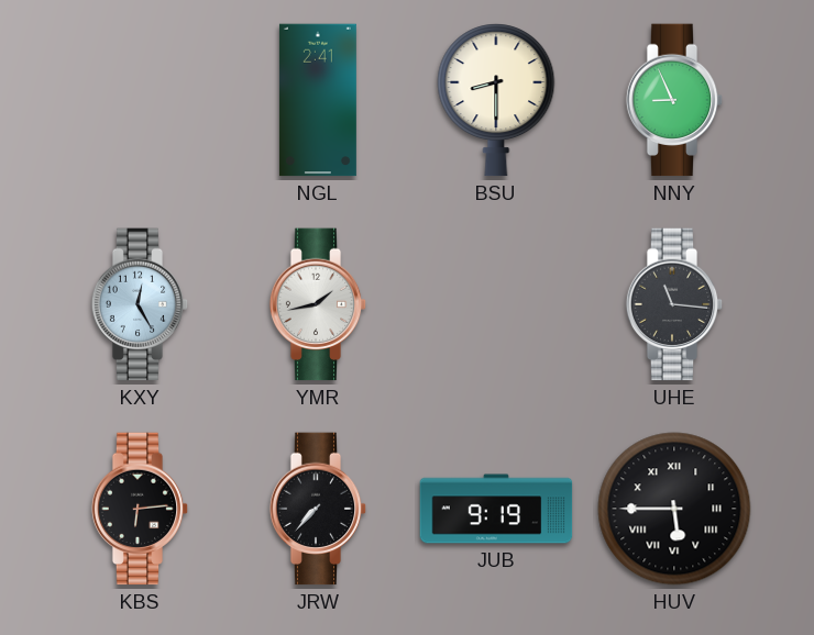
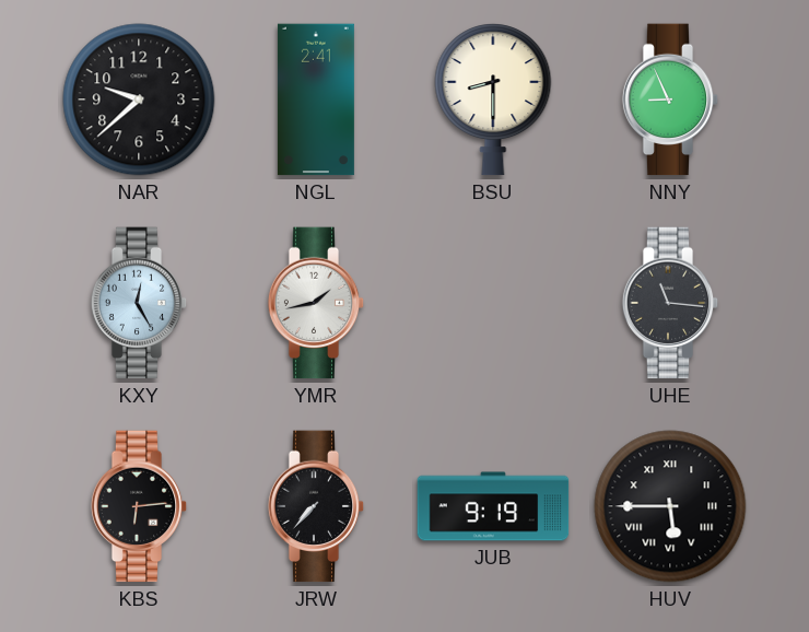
NAR: none -> 9:38 (139, 100)
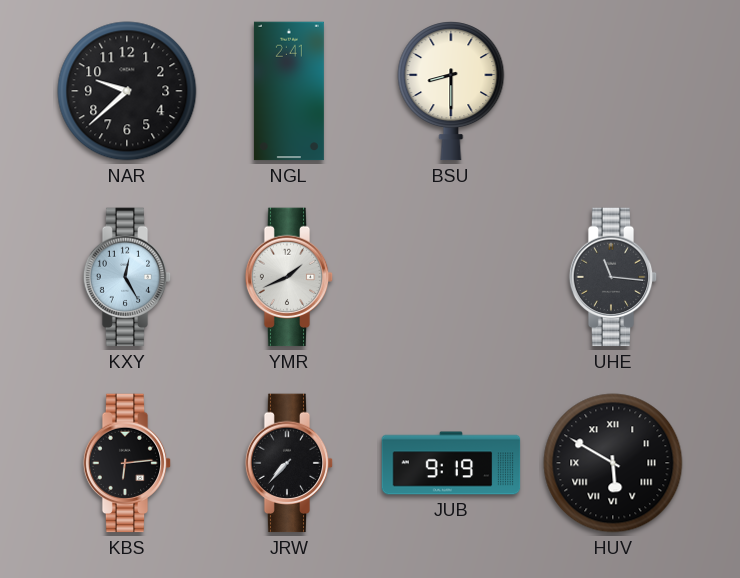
NNY: 8:56 -> none (670, 100)
YMR: 1:43 -> 1:41 (289, 277)
HUV: 5:45 -> 5:50 (613, 463)
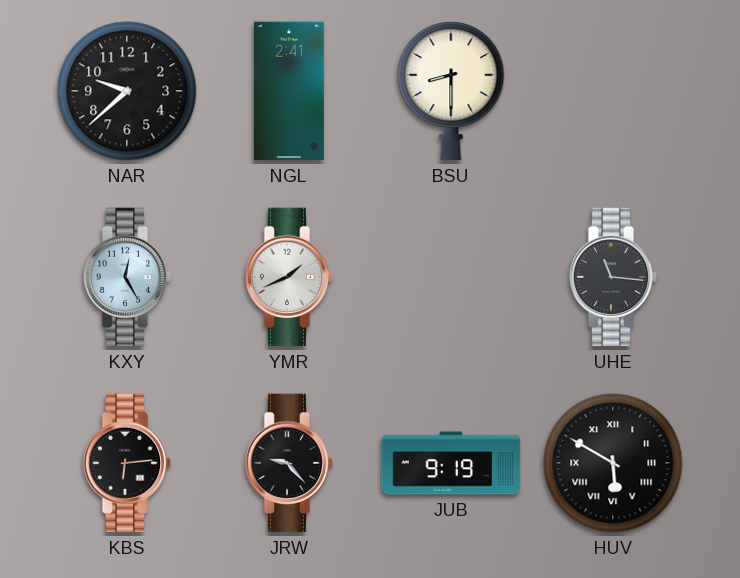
JRW: 7:37 -> 9:23 (289, 463)
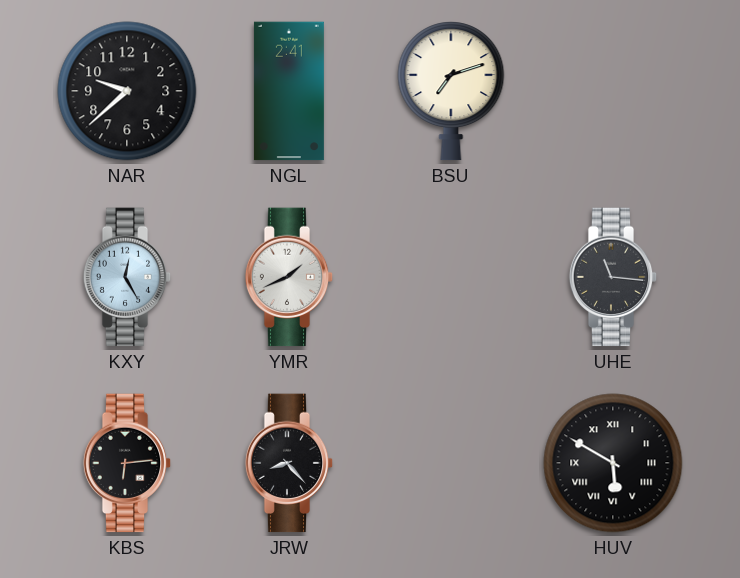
BSU: 8:30 -> 7:12 (451, 91)
JRW: 9:23 -> 8:23 (289, 463)
JUB: 9:19 -> none (451, 463)
